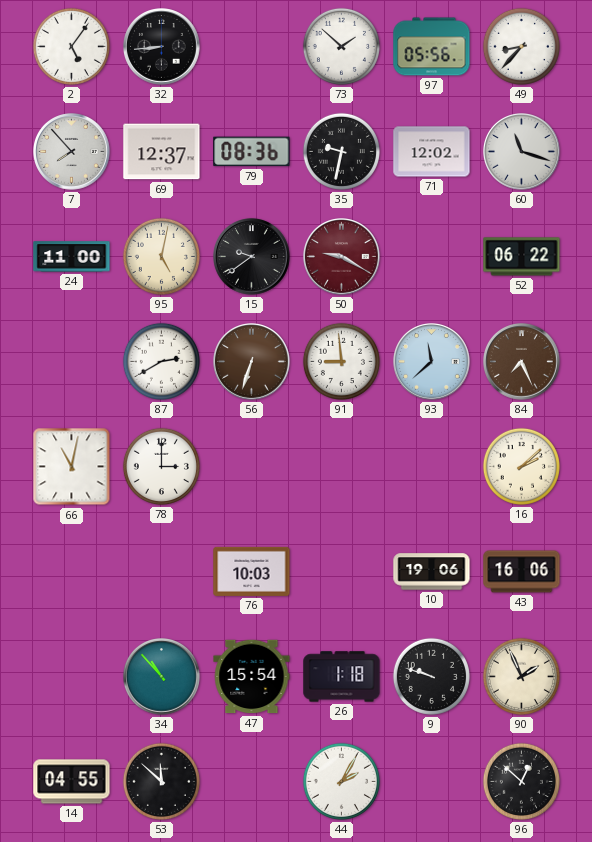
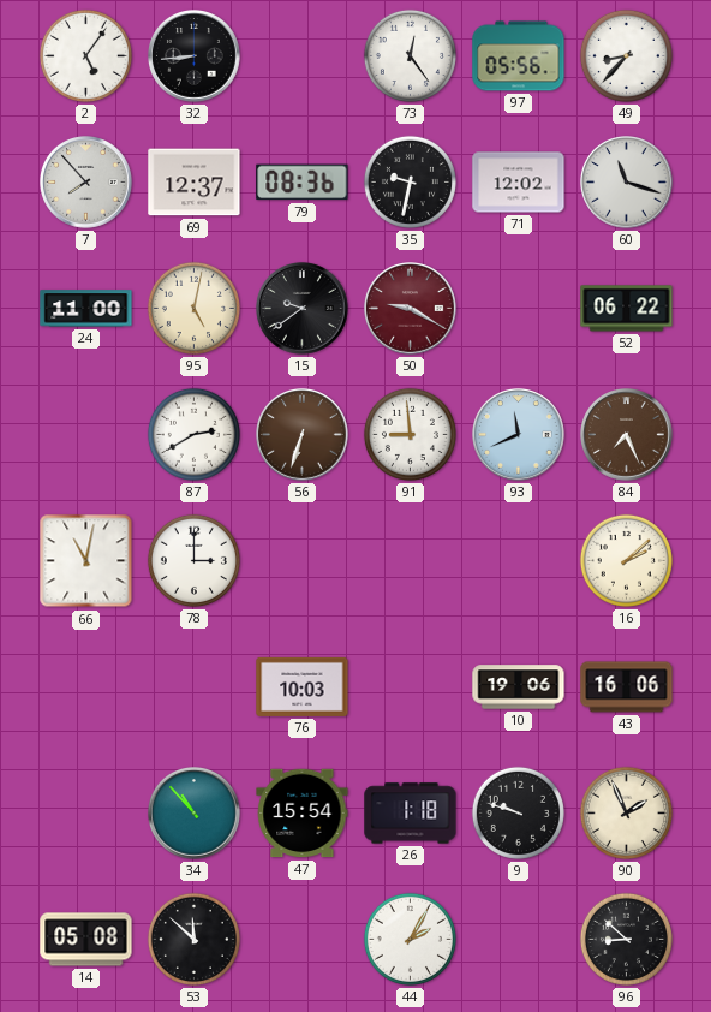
73: 1:52 -> 12:24 (410, 55)
93: 11:38 -> 11:41 (519, 435)
14: 04:55 -> 05:08 (86, 940)
96: 12:52 -> 8:52 (626, 939)
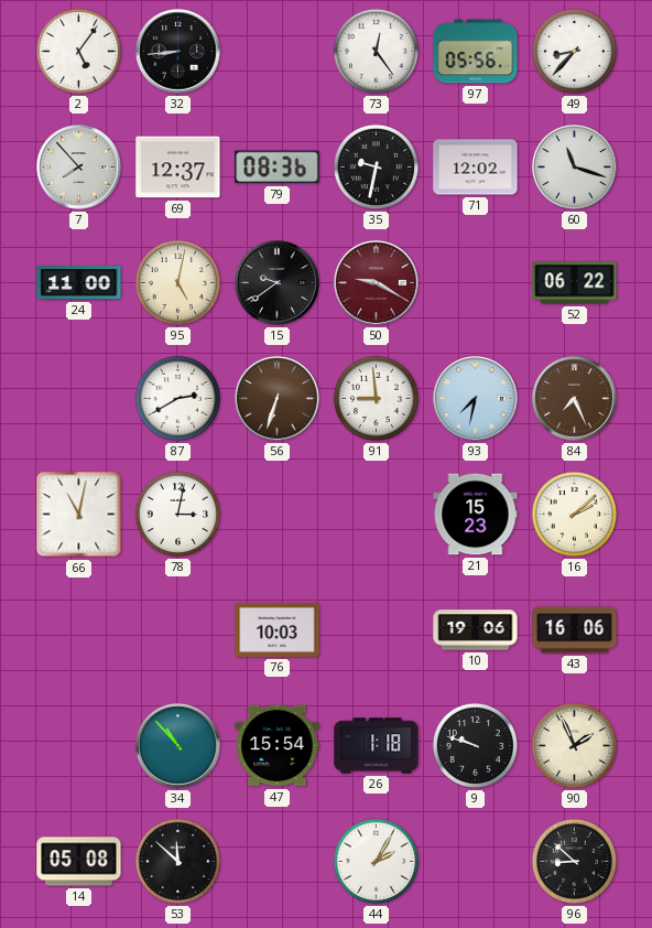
93: 11:41 -> 7:32 (476, 399)
78: 3:00 -> 3:02 (177, 514)
21: none -> 15:23 (476, 515)
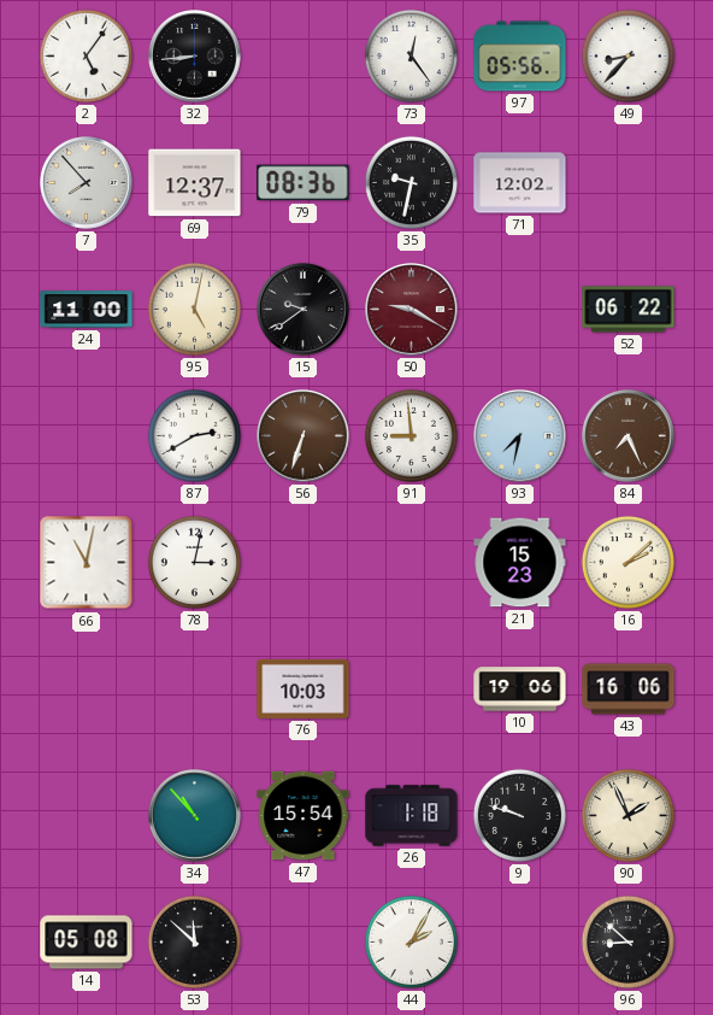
60: 11:18 -> none (575, 168)
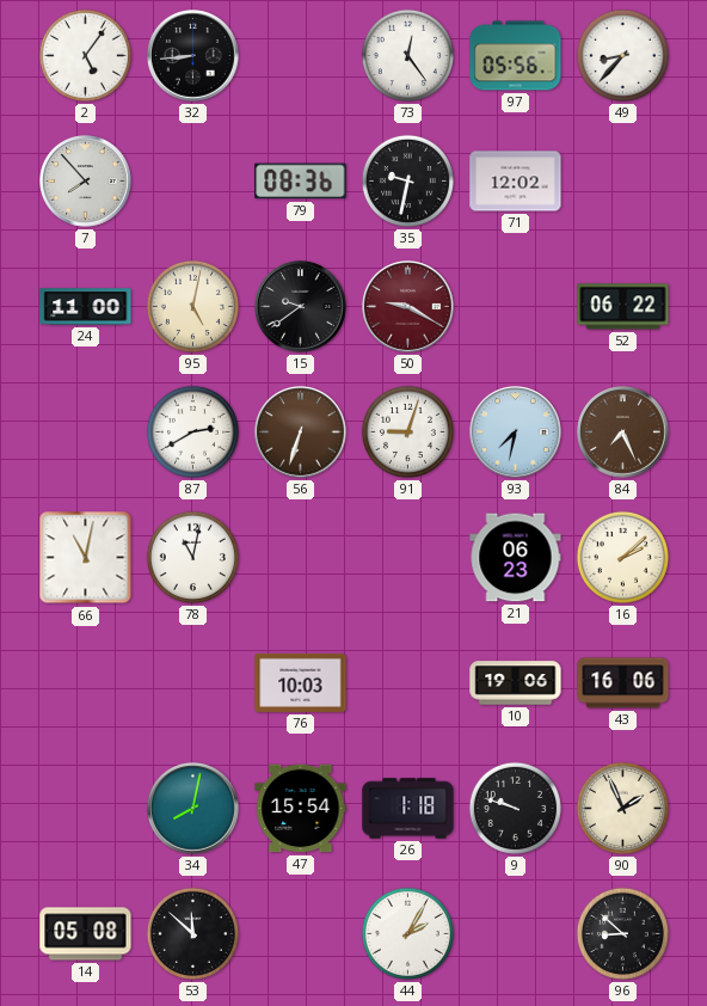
69: 12:37 -> none (195, 183)
91: 8:59 -> 9:03 (407, 431)
78: 3:02 -> 11:02 (192, 557)
21: 15:23 -> 06:23 (516, 558)
34: 10:53 -> 8:02 (193, 809)
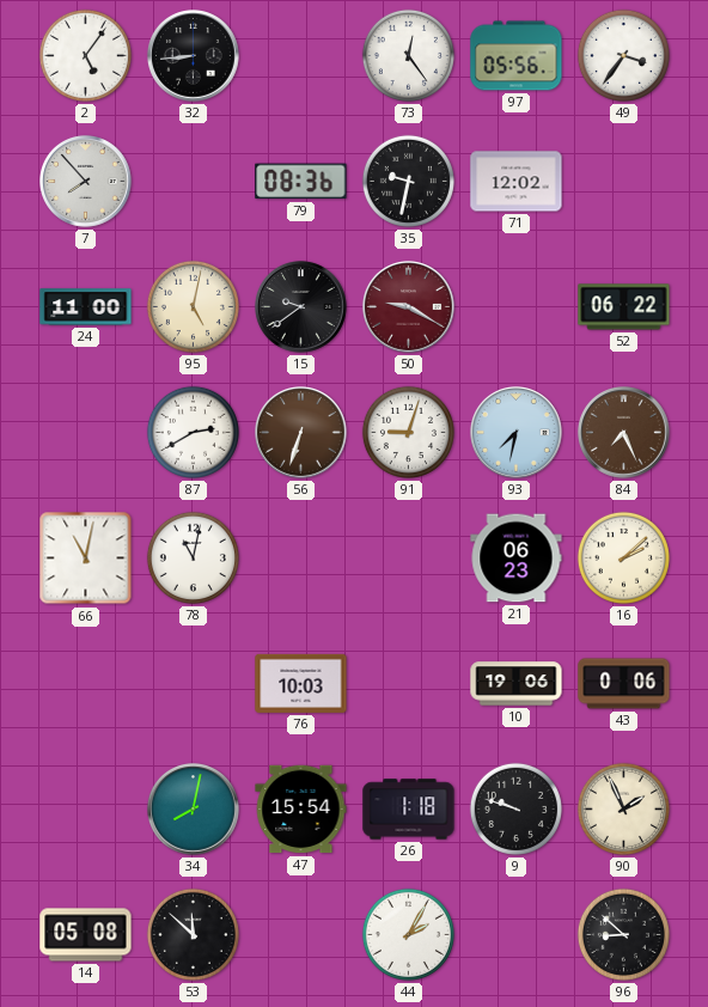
49: 8:37 -> 3:36 (623, 55)
43: 16:06 -> 0:06 (624, 684)
